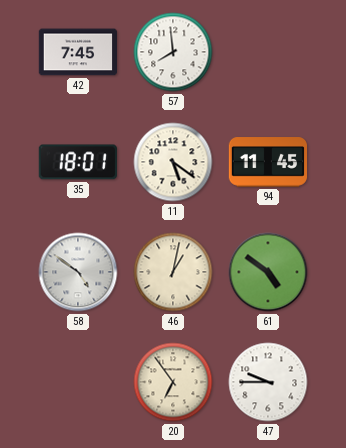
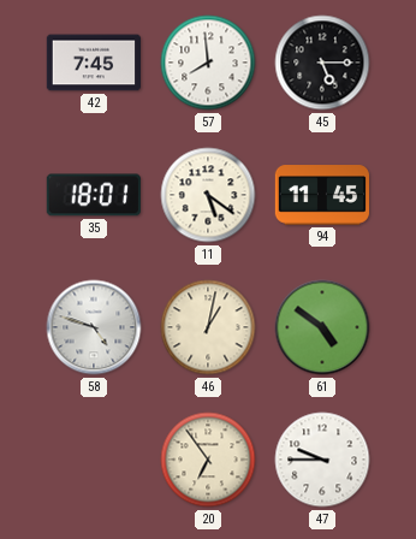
45: none -> 5:15 (322, 63)
58: 4:51 -> 4:48 (94, 327)
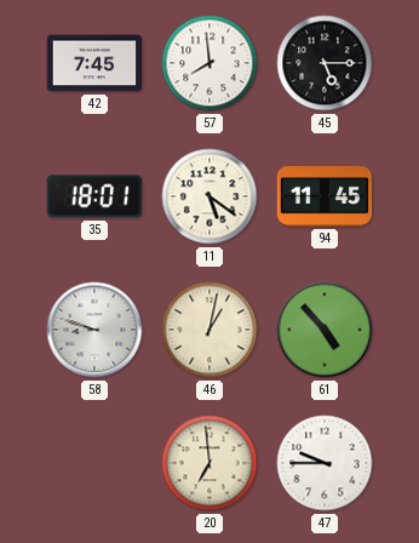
58: 4:48 -> 8:48 (94, 330)
61: 4:51 -> 4:53 (325, 330)
20: 6:54 -> 6:59 (209, 463)
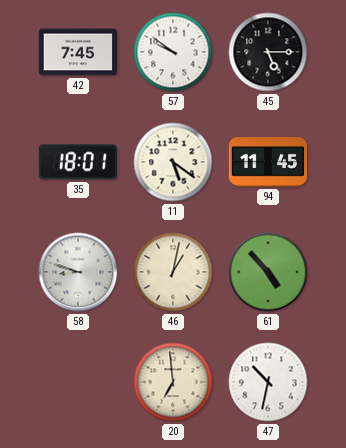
57: 7:59 -> 9:51 (173, 52)
47: 9:45 -> 10:32 (268, 382)
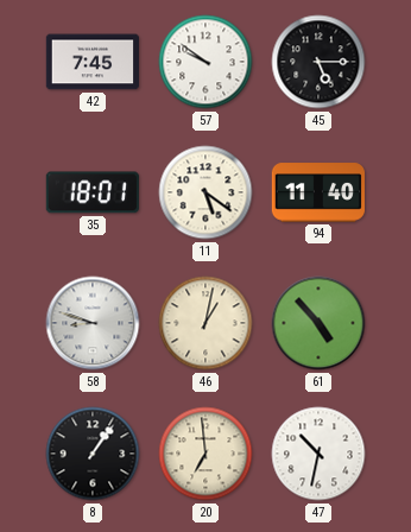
94: 11:45 -> 11:40 (318, 192)
8: none -> 1:06 (93, 454)
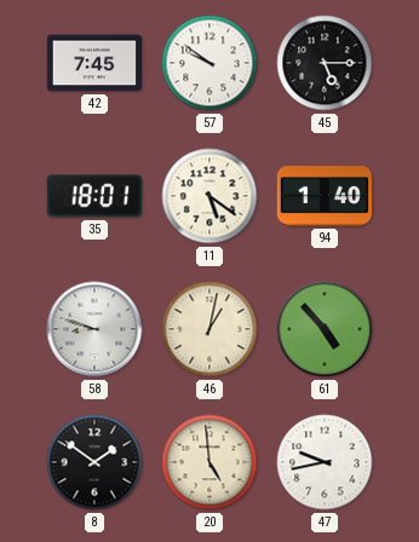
94: 11:40 -> 1:40 (325, 196)
8: 1:06 -> 1:51 (94, 462)
20: 6:59 -> 4:59 (209, 462)
47: 10:32 -> 9:43 (325, 462)
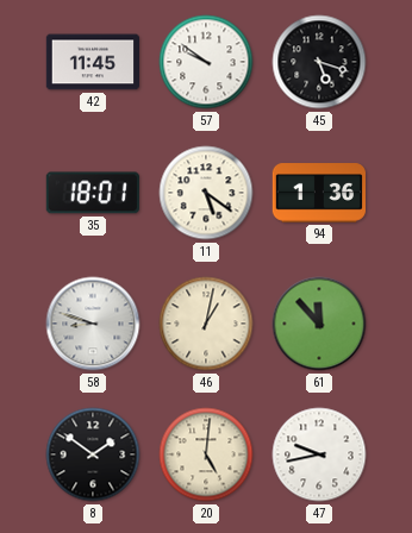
42: 7:45 -> 11:45 (93, 62)
45: 5:15 -> 5:18 (319, 62)
94: 1:40 -> 1:36 (319, 193)
61: 4:53 -> 11:53 (319, 324)
20: 4:59 -> 5:01 (206, 454)
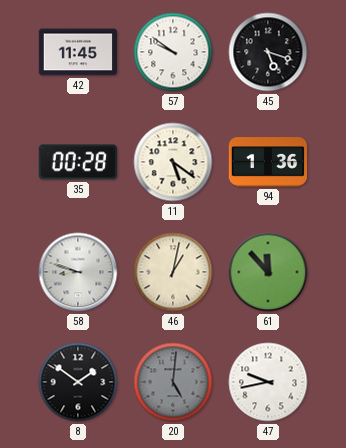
35: 18:01 -> 00:28 (78, 162)
20 dial: cream -> grey (173, 382)
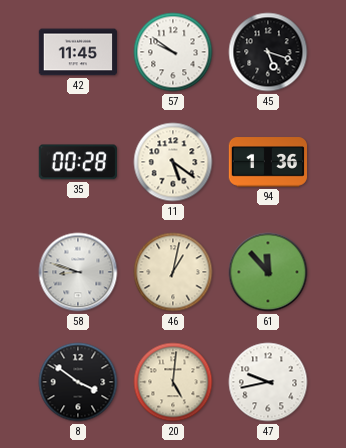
8: 1:51 -> 3:51 (78, 382)
20 dial: grey -> cream (173, 382)
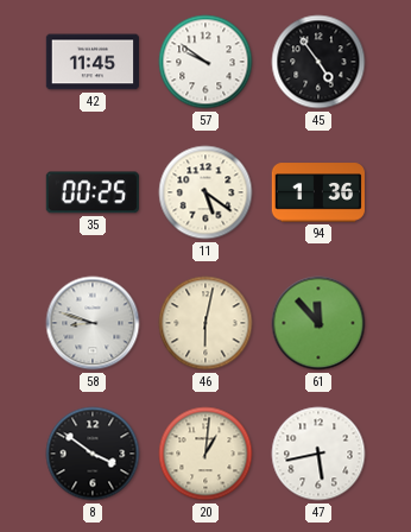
45: 5:18 -> 4:54 (318, 62)
35: 00:28 -> 00:25 (93, 192)
46: 1:02 -> 6:02 (205, 323)
20: 5:01 -> 1:01 (205, 454)
47: 9:43 -> 5:43 (318, 454)
